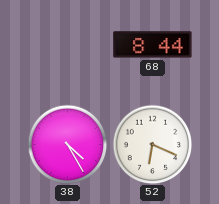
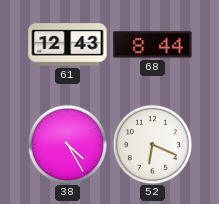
61: none -> 12:43 (68, 45)
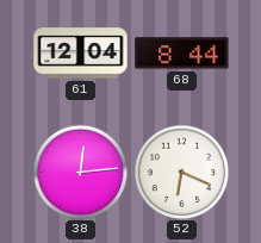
61: 12:43 -> 12:04 (81, 54)
38: 4:25 -> 12:14 (80, 172)
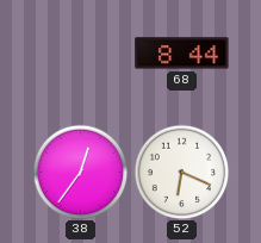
61: 12:04 -> none (81, 54)
38: 12:14 -> 12:36 (80, 172)
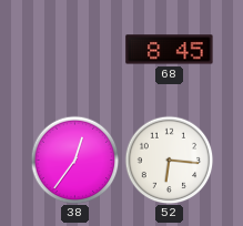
68: 8:44 -> 8:45 (170, 50)
52: 6:19 -> 6:16 (169, 160)
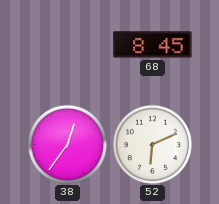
52: 6:16 -> 6:11 (152, 144)
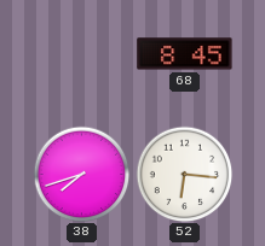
38: 12:36 -> 7:42 (81, 174)
52: 6:11 -> 6:16 (184, 174)
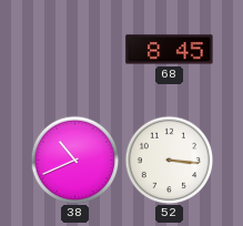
38: 7:42 -> 10:41 (74, 160)
52: 6:16 -> 3:16 (169, 160)
